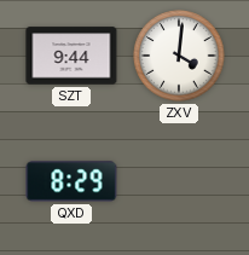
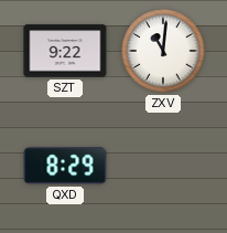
SZT: 9:44 -> 9:22 (65, 51)
ZXV: 4:01 -> 11:01 (163, 51)
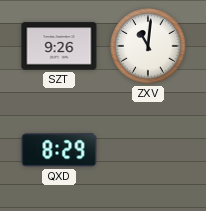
SZT: 9:22 -> 9:26 (59, 46)
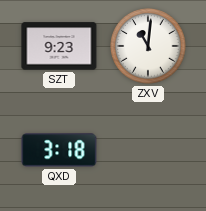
SZT: 9:26 -> 9:23 (59, 46)
QXD: 8:29 -> 3:18 (59, 150)
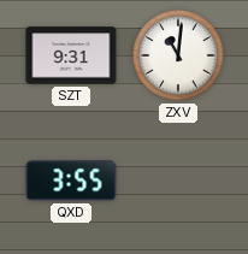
SZT: 9:23 -> 9:31 (71, 55)
QXD: 3:18 -> 3:55 (71, 181)
